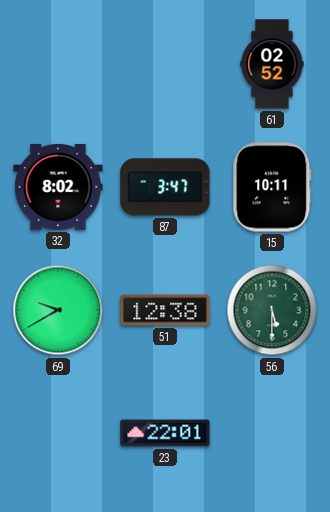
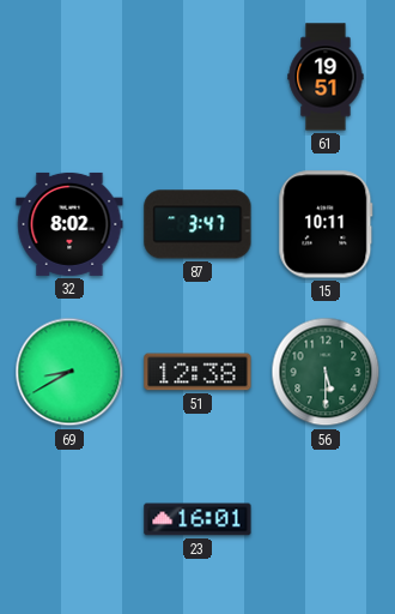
61: 02:52 -> 19:51 (326, 77)
69: 9:40 -> 8:40 (69, 372)
23: 22:01 -> 16:01 (197, 519)
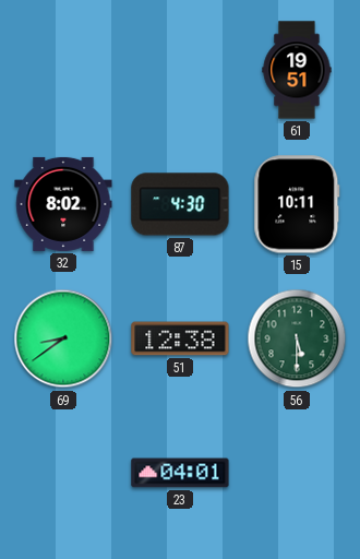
87: 3:47 -> 4:30 (180, 204)
69: 8:40 -> 8:39 (63, 338)
23: 16:01 -> 04:01 (180, 473)
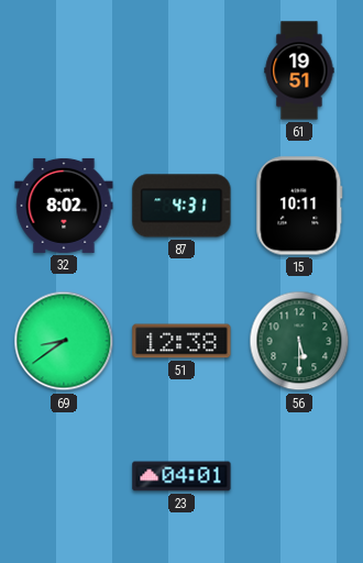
87: 4:30 -> 4:31 (182, 206)
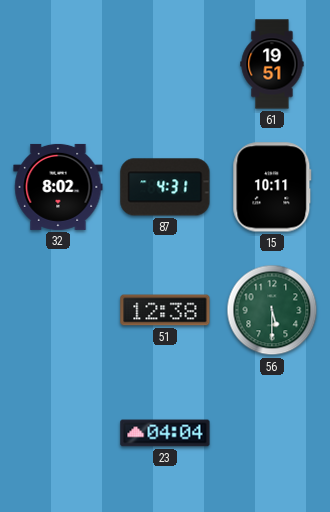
69: 8:39 -> none (64, 341)
23: 04:01 -> 04:04 (165, 433)
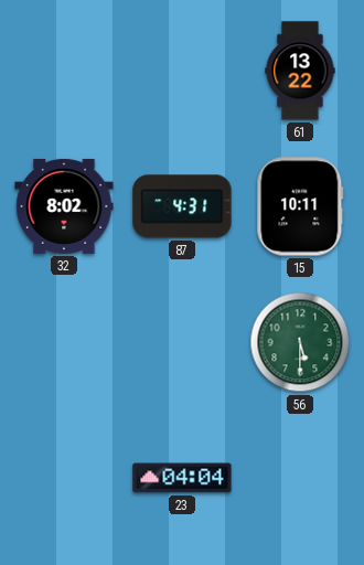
61: 19:51 -> 13:22 (300, 71)
51: 12:38 -> none (165, 310)
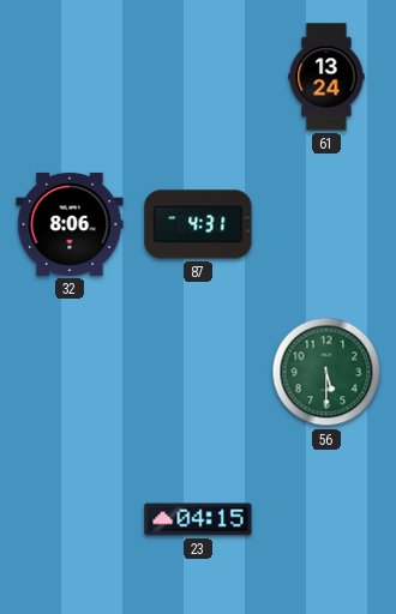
61: 13:22 -> 13:24 (326, 77)
32: 8:02 -> 8:06 (70, 224)
15: 10:11 -> none (300, 206)
23: 04:04 -> 04:15 (198, 519)
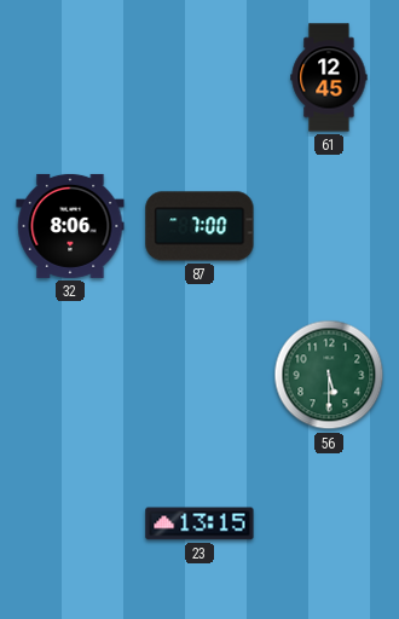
61: 13:24 -> 12:45 (329, 77)
87: 4:31 -> 7:00 (199, 226)
23: 04:15 -> 13:15 (199, 523)
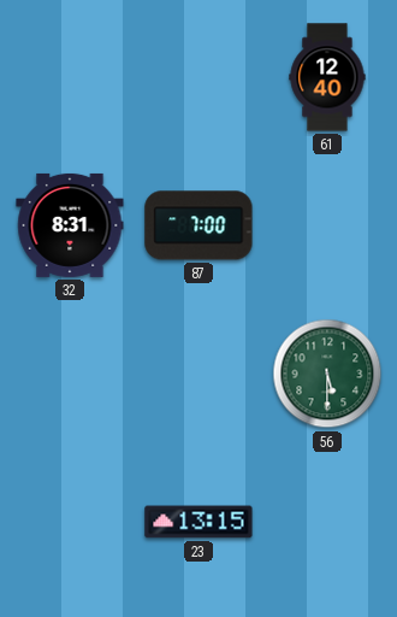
61: 12:45 -> 12:40 (327, 77)
32: 8:06 -> 8:31 (70, 225)
